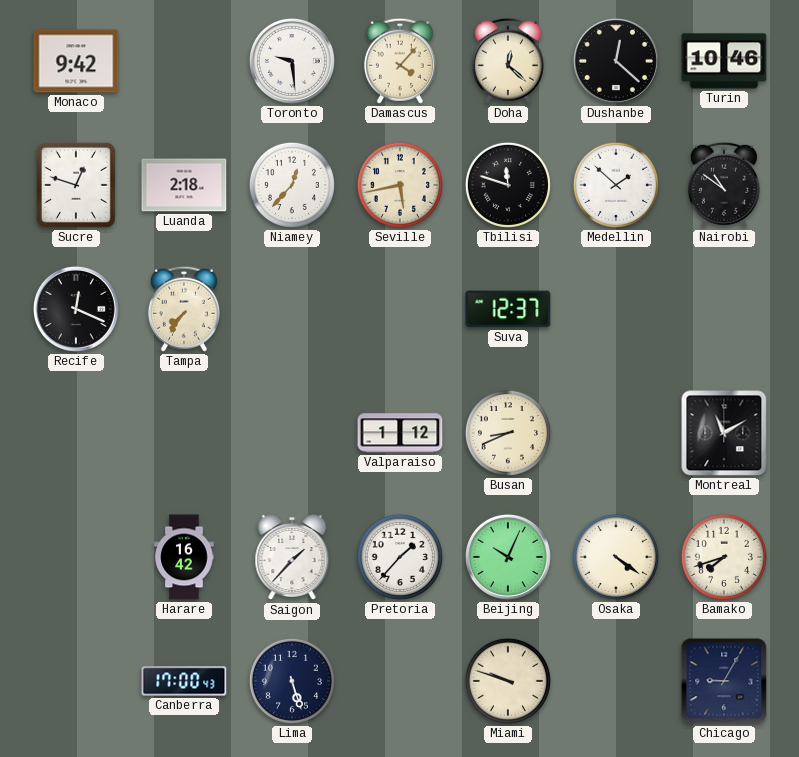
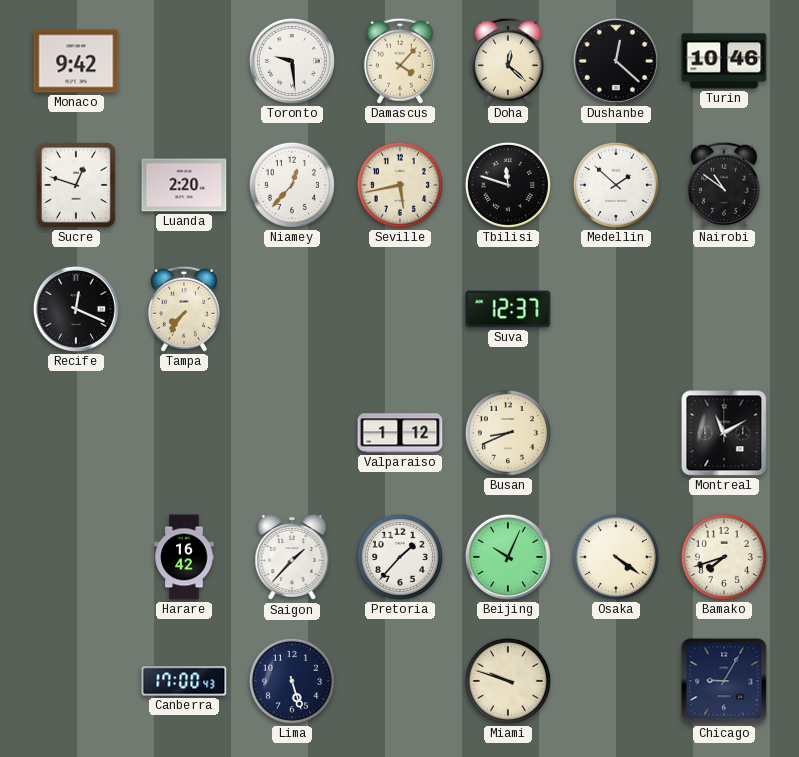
Luanda: 2:18 -> 2:20 (184, 185)
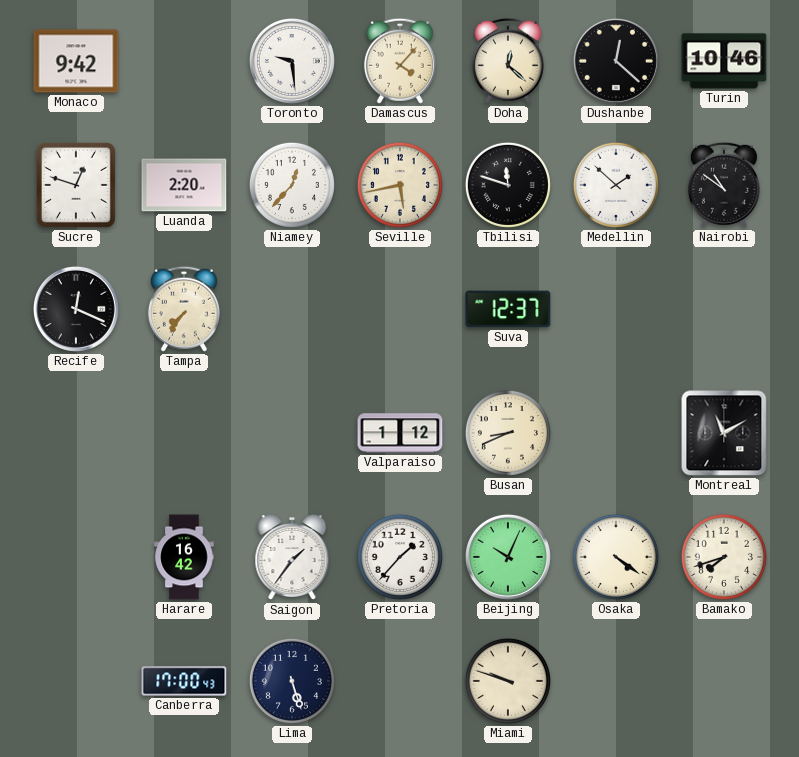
Saigon: 1:37 -> 1:36 (292, 558)
Chicago: 9:05 -> none (724, 681)
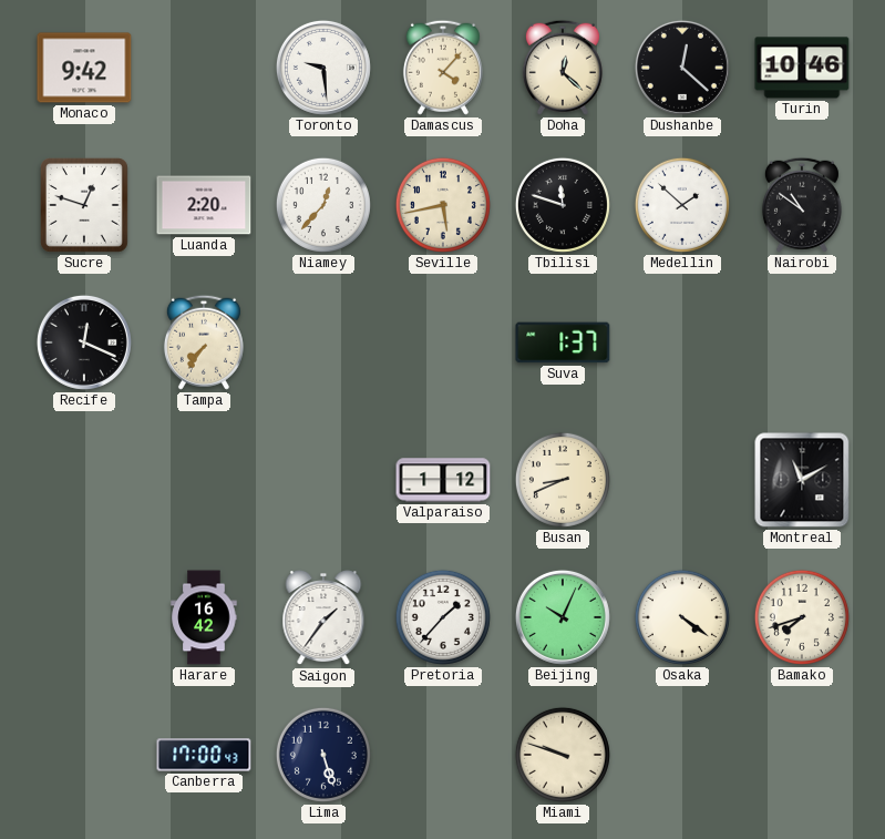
Suva: 12:37 -> 1:37 (563, 342)
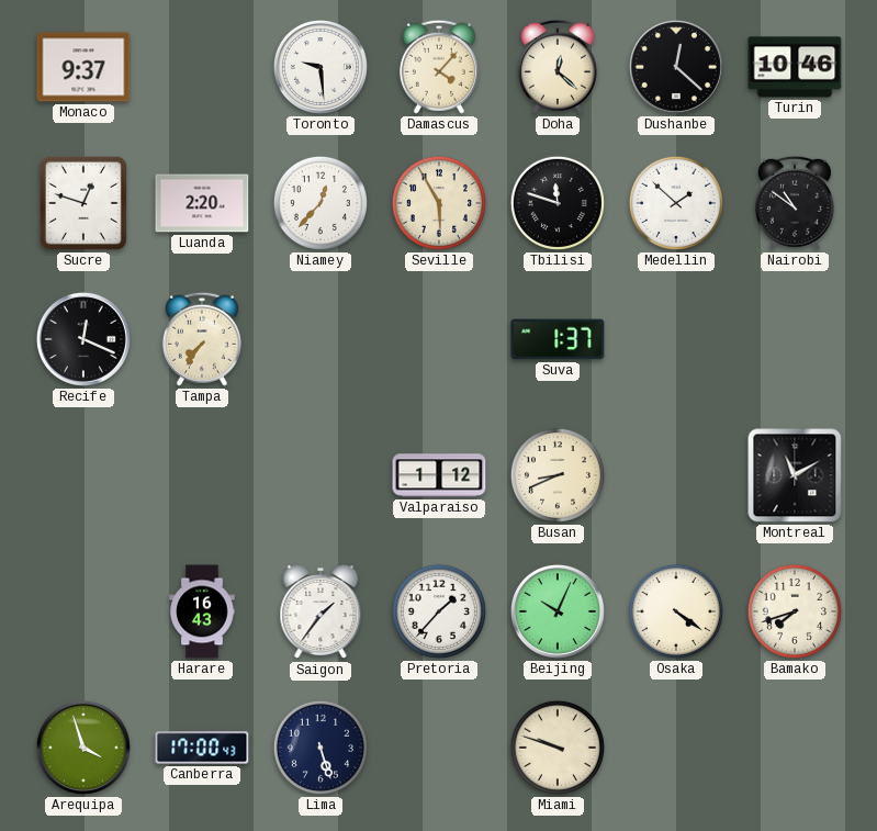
Monaco: 9:42 -> 9:37 (83, 67)
Seville: 5:43 -> 5:55 (439, 203)
Harare: 16:42 -> 16:43 (202, 611)
Arequipa: none -> 3:57 (83, 748)
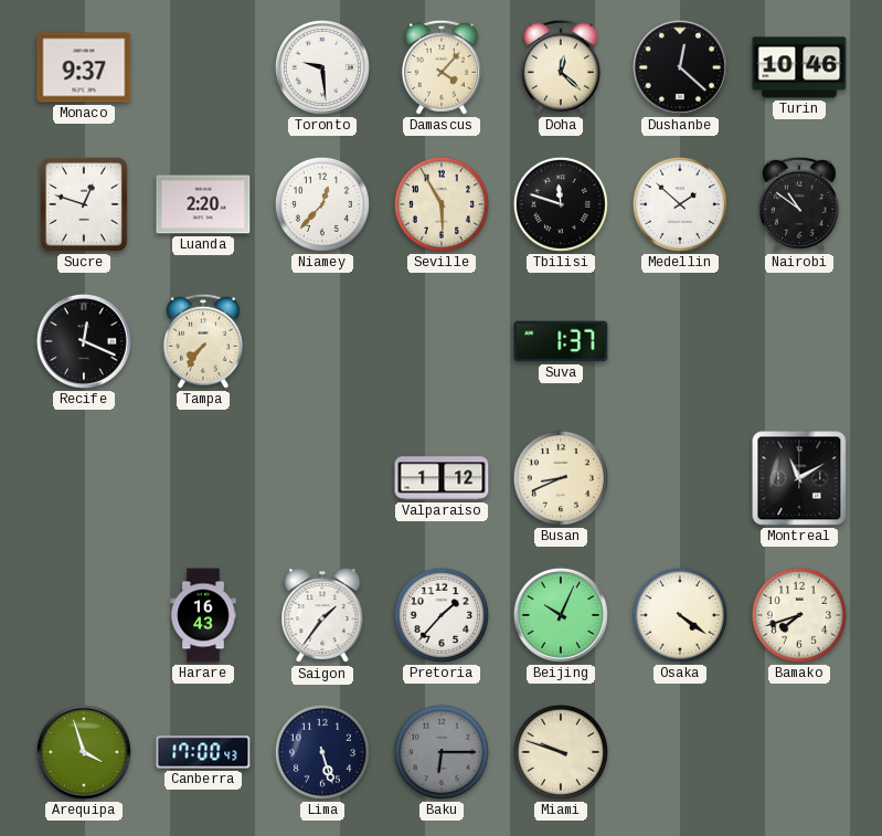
Baku: none -> 6:15 (442, 752)
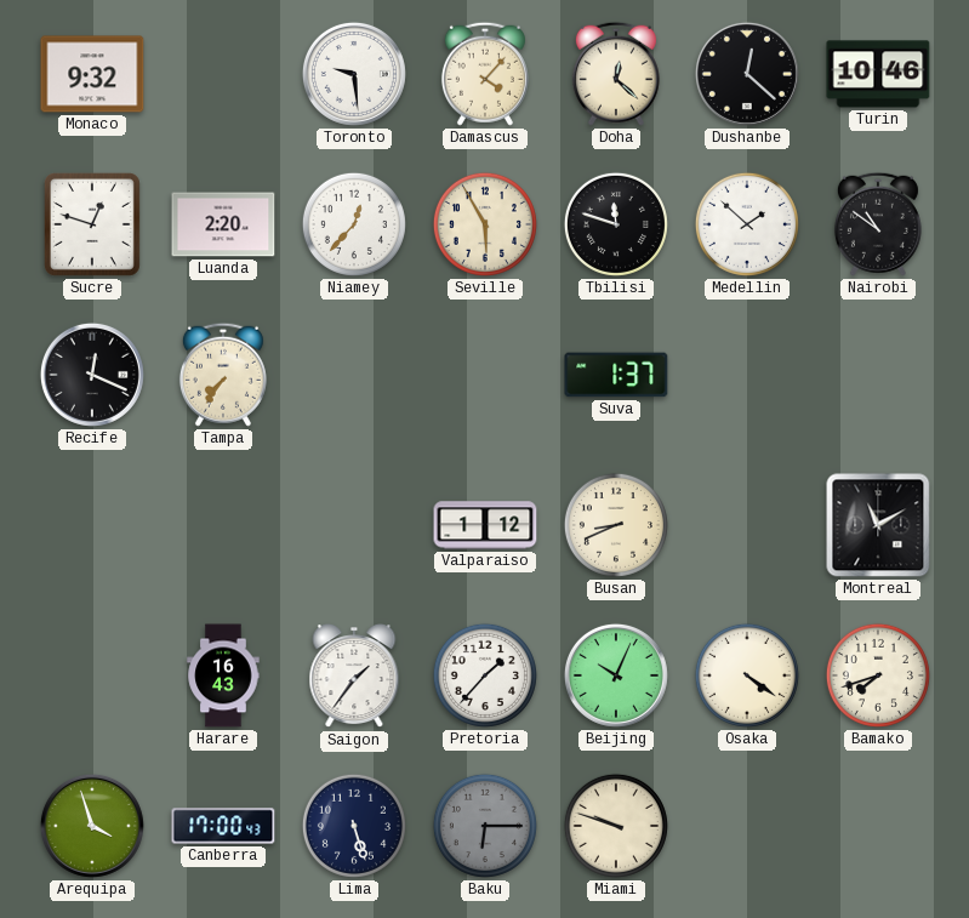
Monaco: 9:37 -> 9:32 (92, 74)
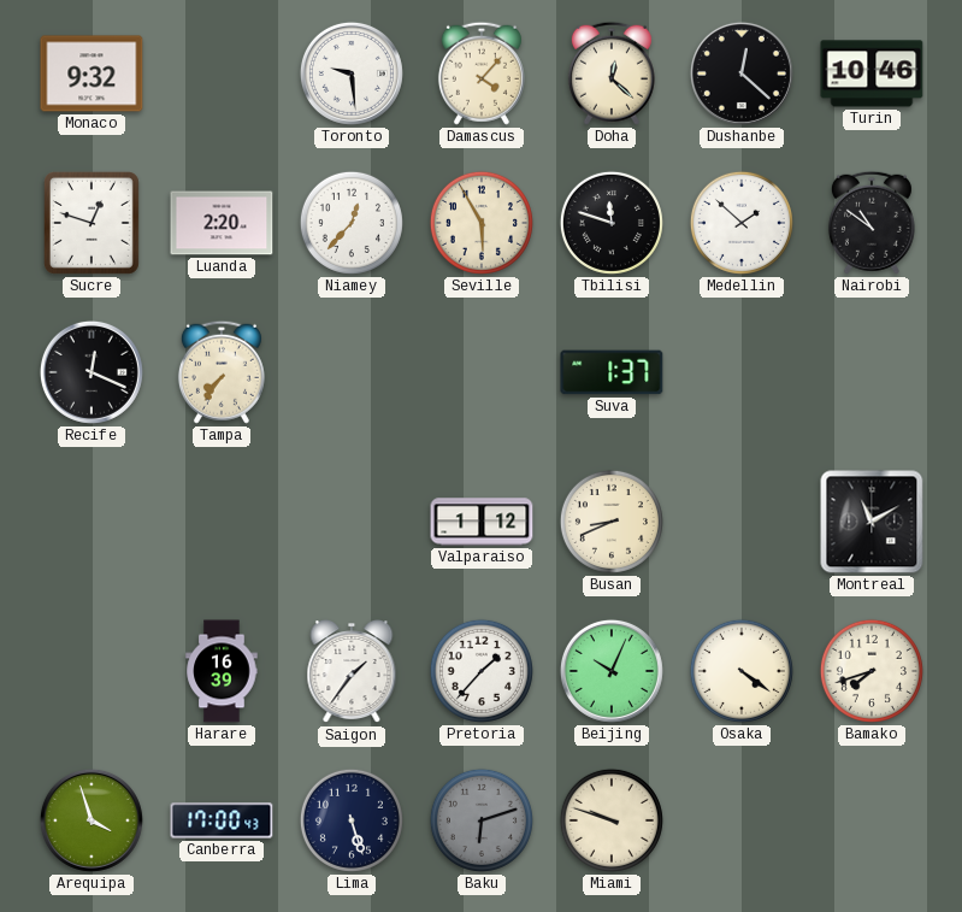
Harare: 16:43 -> 16:39 (222, 671)
Baku: 6:15 -> 6:12 (482, 820)
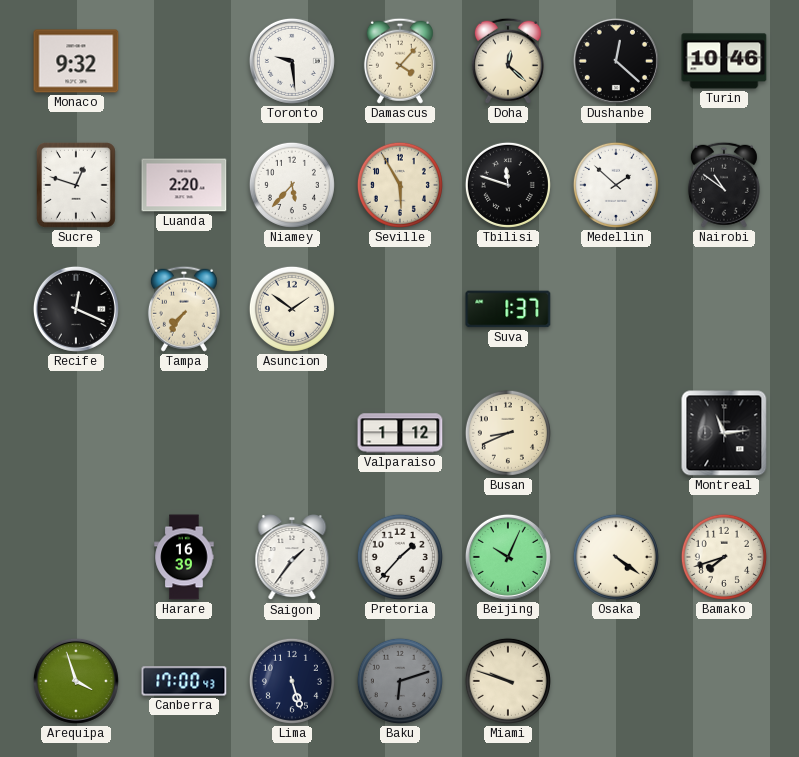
Niamey: 12:37 -> 5:37 (292, 185)
Asuncion: none -> 1:51 (292, 309)
Montreal: 11:10 -> 11:14 (724, 433)
